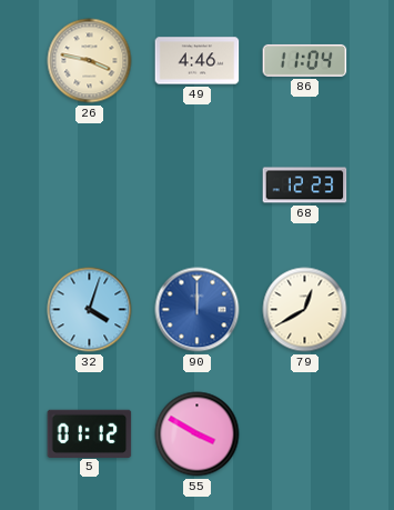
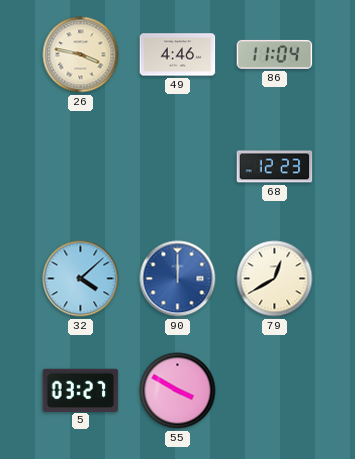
32: 4:03 -> 4:08 (81, 279)
5: 01:12 -> 03:27 (81, 390)
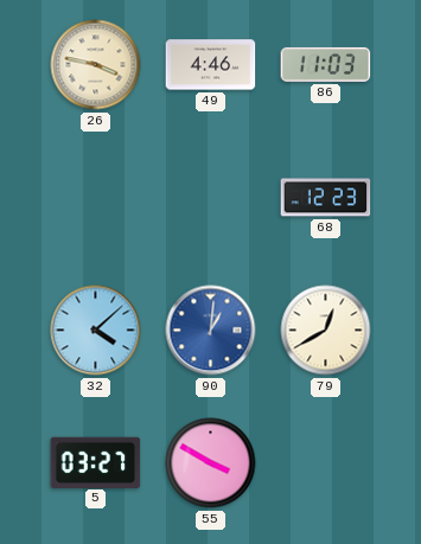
86: 11:04 -> 11:03 (326, 64)
90: 12:00 -> 1:01 (211, 331)
